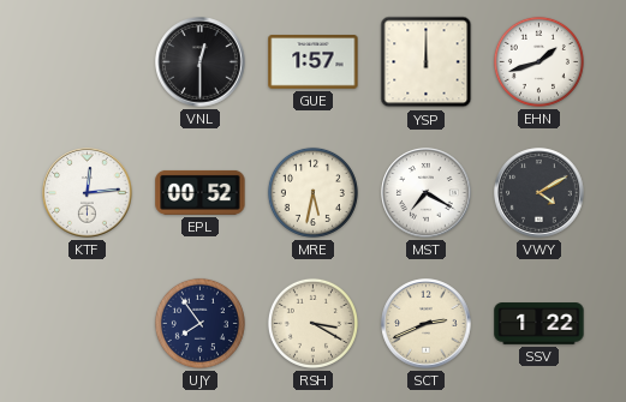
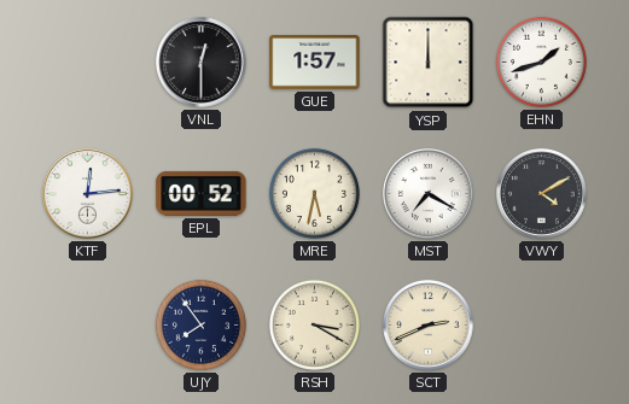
SSV: 1:22 -> none (539, 324)
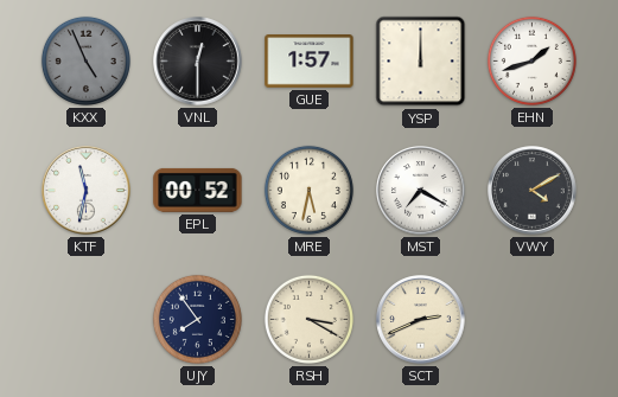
KXX: none -> 4:56 (85, 60)
KTF: 12:14 -> 11:32 (87, 191)
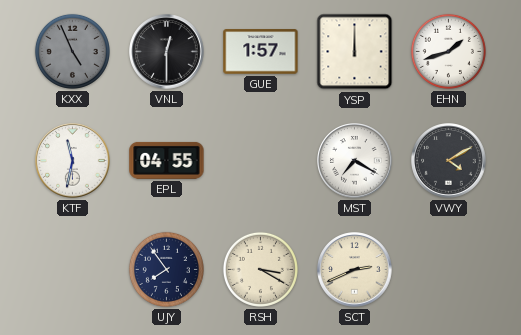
EPL: 00:52 -> 04:55 (167, 160)
MRE: 5:32 -> none (308, 190)
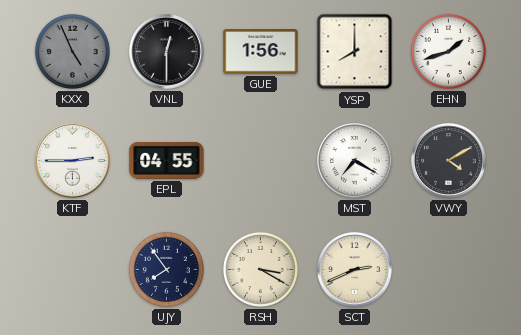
GUE: 1:57 -> 1:56 (261, 52)
YSP: 12:00 -> 8:00 (355, 52)
KTF: 11:32 -> 2:45 (73, 161)
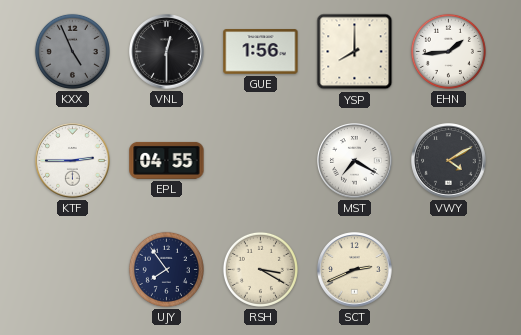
EHN: 1:42 -> 1:44 (448, 51)
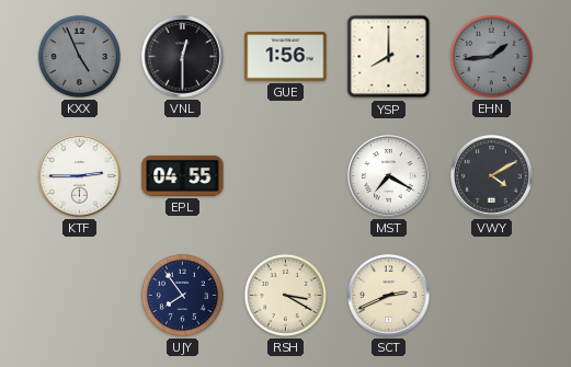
EHN dial: white -> grey (491, 56)
